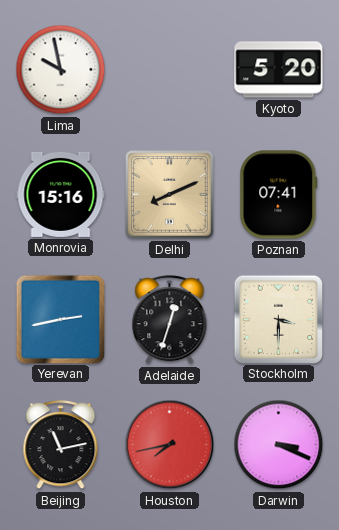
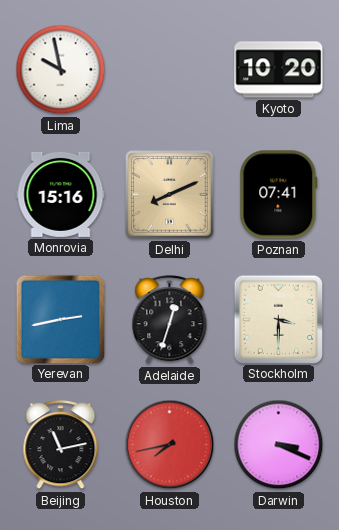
Kyoto: 5:20 -> 10:20 (279, 70)
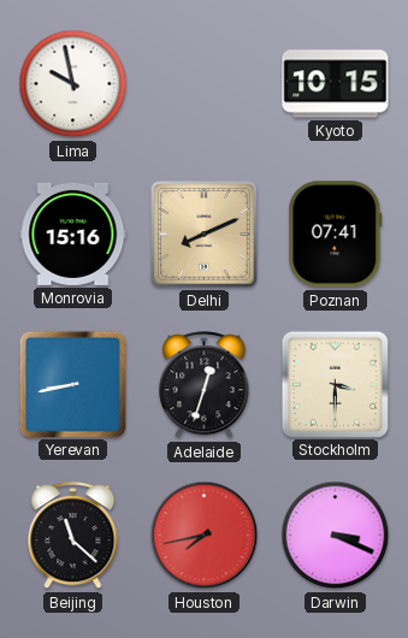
Kyoto: 10:20 -> 10:15 (336, 84)
Yerevan: 2:43 -> 8:43 (72, 384)
Beijing: 11:13 -> 11:22 (73, 536)
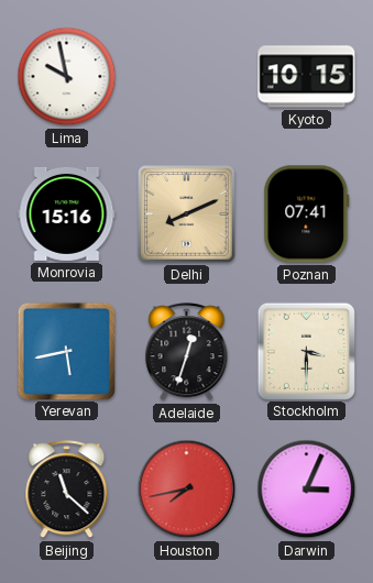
Yerevan: 8:43 -> 5:43 (66, 351)
Darwin: 3:19 -> 3:04 (307, 490)
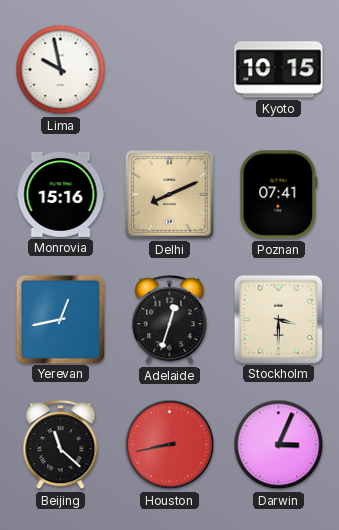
Yerevan: 5:43 -> 12:43 (60, 319)
Houston: 7:43 -> 8:43 (170, 445)
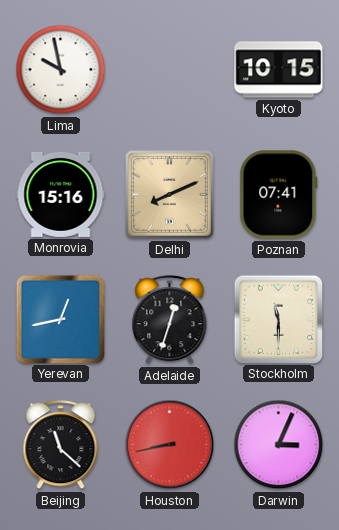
Stockholm: 3:30 -> 11:30 (278, 319)
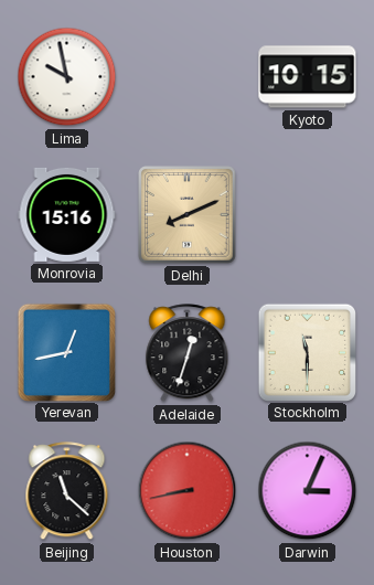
Poznan: 07:41 -> none (279, 195)
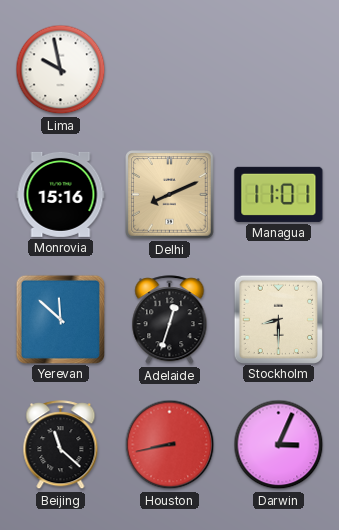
Kyoto: 10:15 -> none (308, 77)
Managua: none -> 11:01 (279, 194)
Yerevan: 12:43 -> 11:52 (60, 319)
Stockholm: 11:30 -> 8:30 (278, 319)
